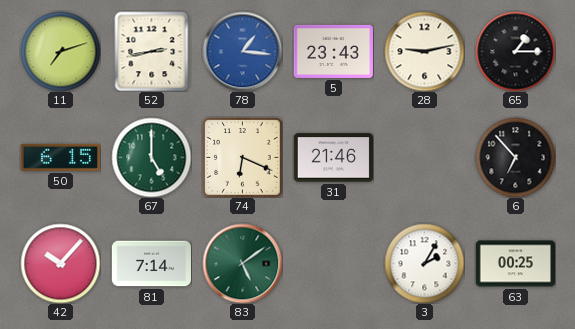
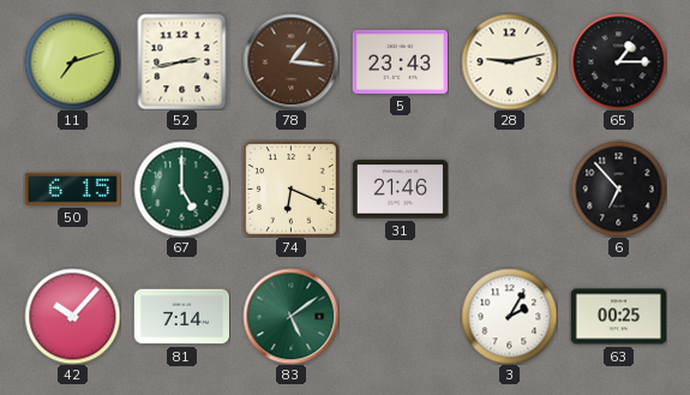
78 dial: blue -> brown (290, 61)
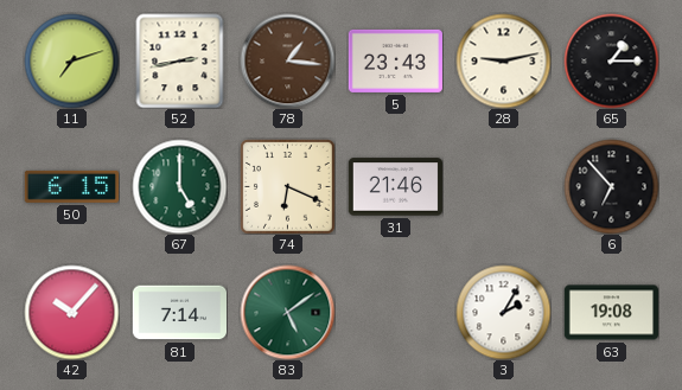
63: 00:25 -> 19:08 (611, 313)
